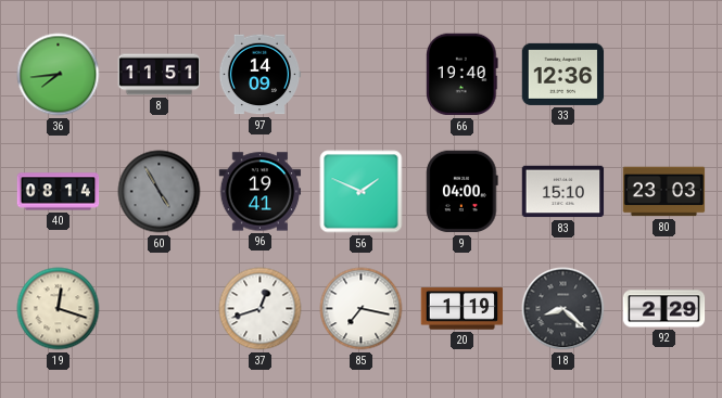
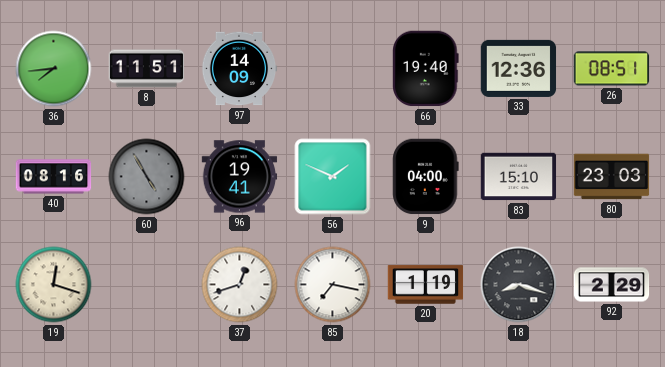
26: none -> 08:51 (612, 69)
40: 08:14 -> 08:16 (54, 177)
18: 8:22 -> 8:18 (519, 285)
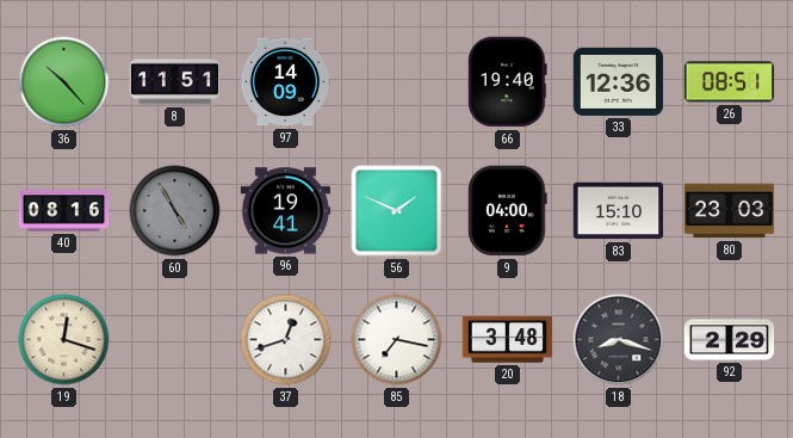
36: 7:44 -> 10:23 (64, 82)
20: 1:19 -> 3:48 (508, 340)
